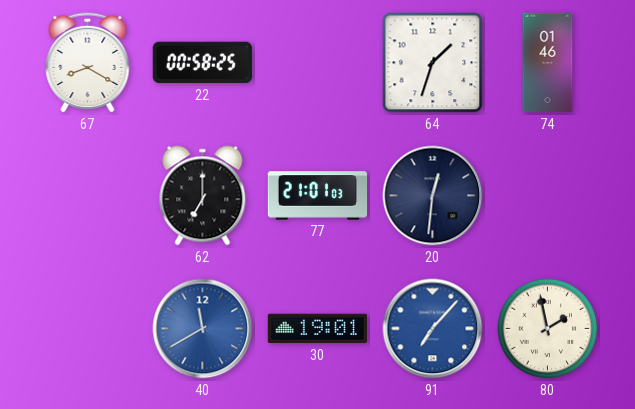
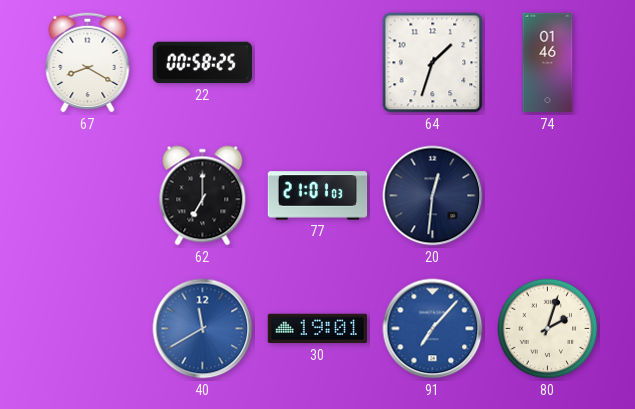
80: 1:58 -> 2:03 (548, 329)
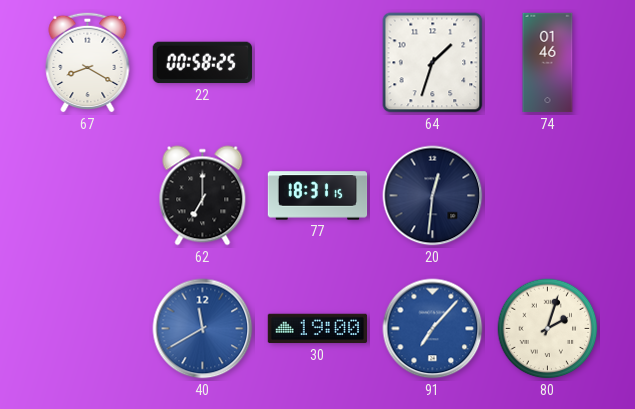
77: 21:01 -> 18:31 (318, 196)
30: 19:01 -> 19:00 (317, 329)
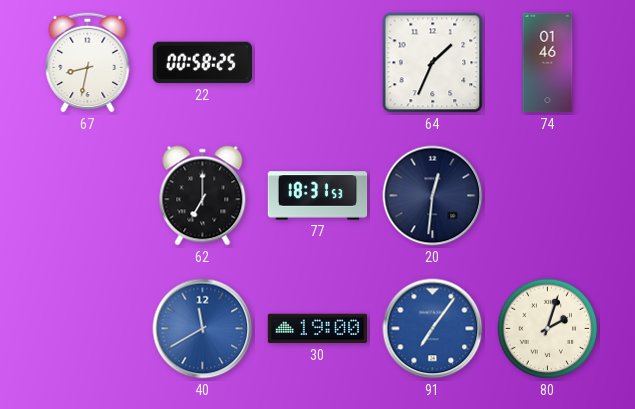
67: 8:20 -> 8:32 (88, 62)
64: 1:33 -> 1:34 (433, 63)
77: 18:31:15 -> 18:31:53 (318, 196)
91: 7:07 -> 7:06 (433, 329)
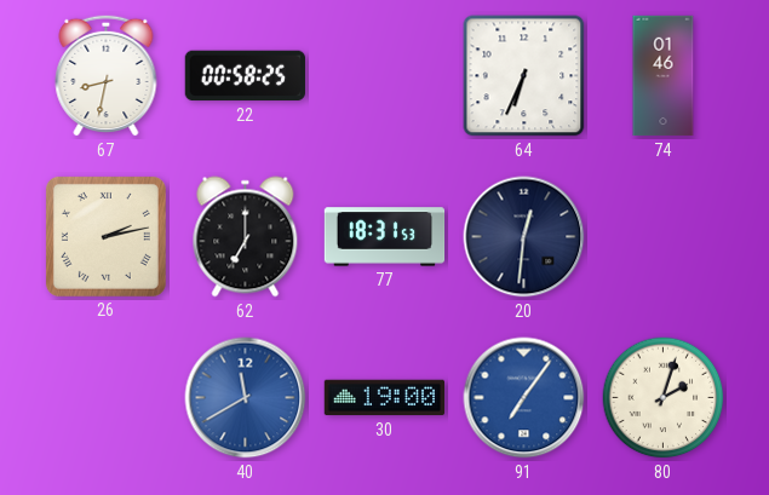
64: 1:34 -> 6:34 (524, 76)
26: none -> 2:13 (105, 236)
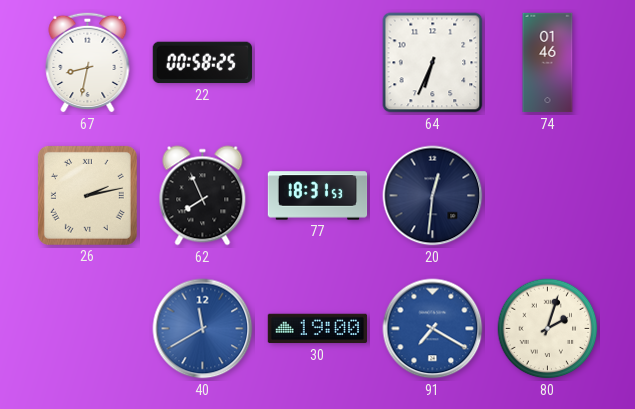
62: 7:00 -> 7:56 (203, 196)
91: 7:06 -> 7:20 (433, 329)
